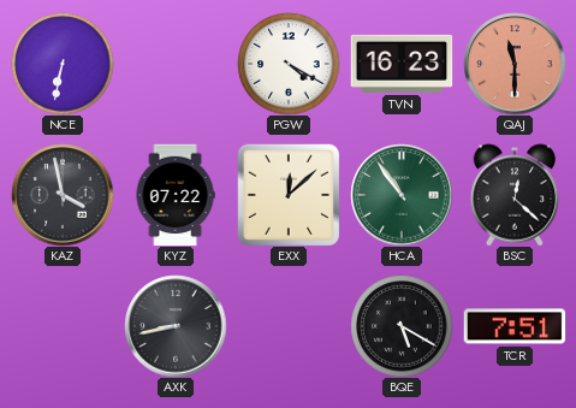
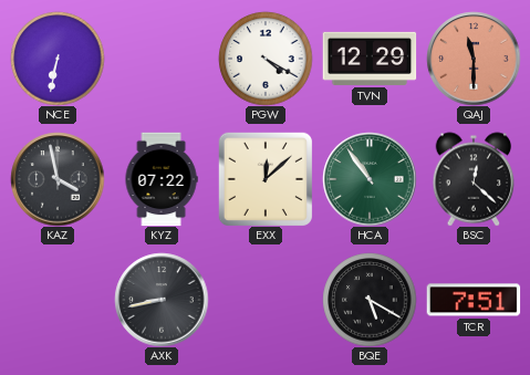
TVN: 16:23 -> 12:29 (370, 59)
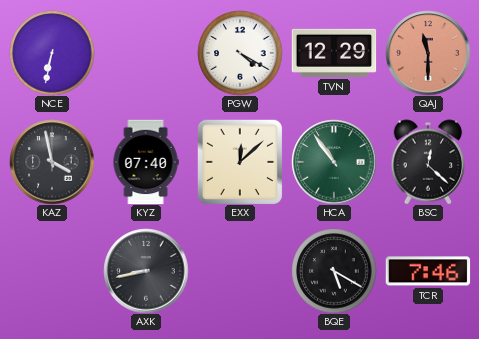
KYZ: 07:22 -> 07:40 (146, 162)
TCR: 7:51 -> 7:46 (428, 271)
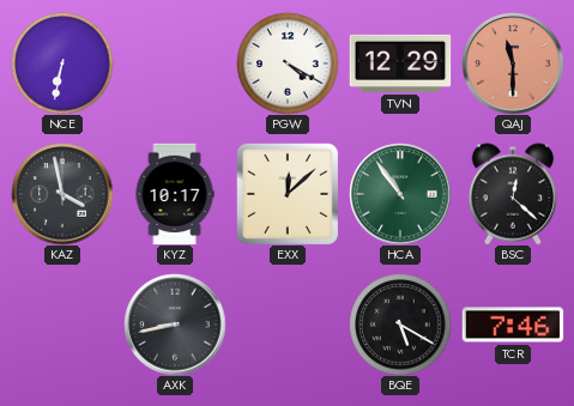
KYZ: 07:40 -> 10:17 (175, 194)
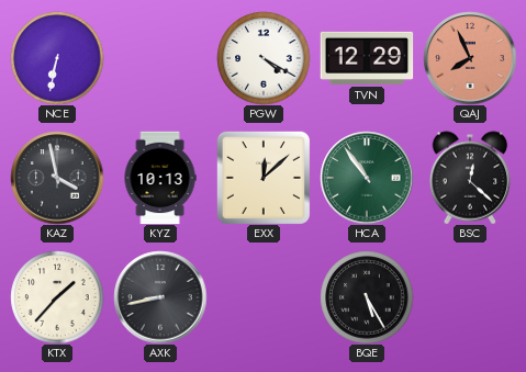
QAJ: 11:30 -> 7:56 (470, 58)
KYZ: 10:17 -> 10:13 (160, 178)
KTX: none -> 1:37 (57, 297)
BQE: 5:20 -> 5:25 (367, 297)
TCR: 7:46 -> none (513, 325)
